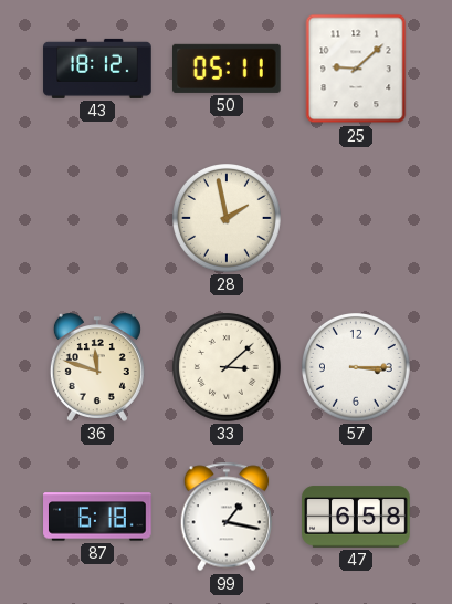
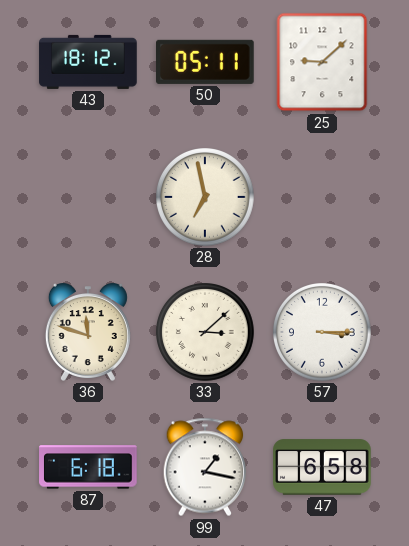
28: 1:58 -> 6:58 (206, 198)
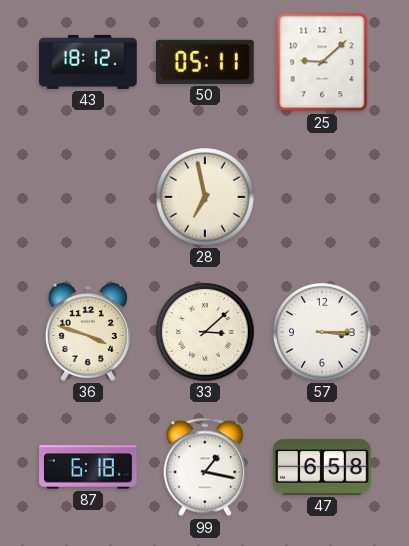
36: 11:48 -> 3:48 (88, 333)
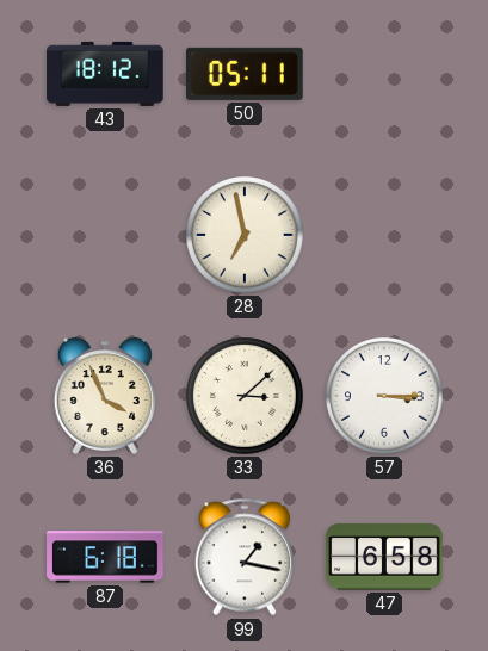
25: 9:08 -> none (322, 62)
36: 3:48 -> 3:56 (105, 397)
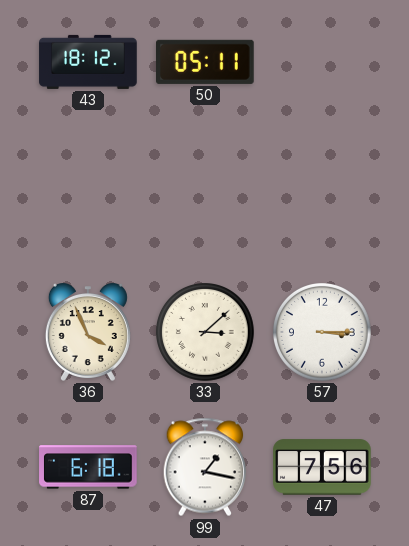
28: 6:58 -> none (246, 236)
47: 6:58 -> 7:56 (322, 467)
